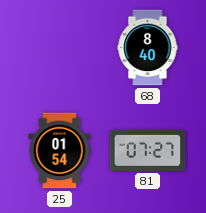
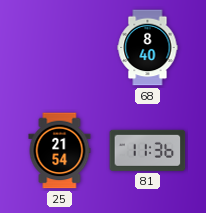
25: 01:54 -> 21:54 (60, 151)
81: 07:27 -> 11:36 (148, 150)
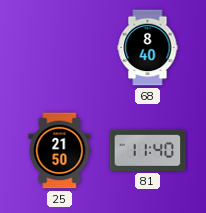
25: 21:54 -> 21:50 (60, 151)
81: 11:36 -> 11:40 (148, 150)
